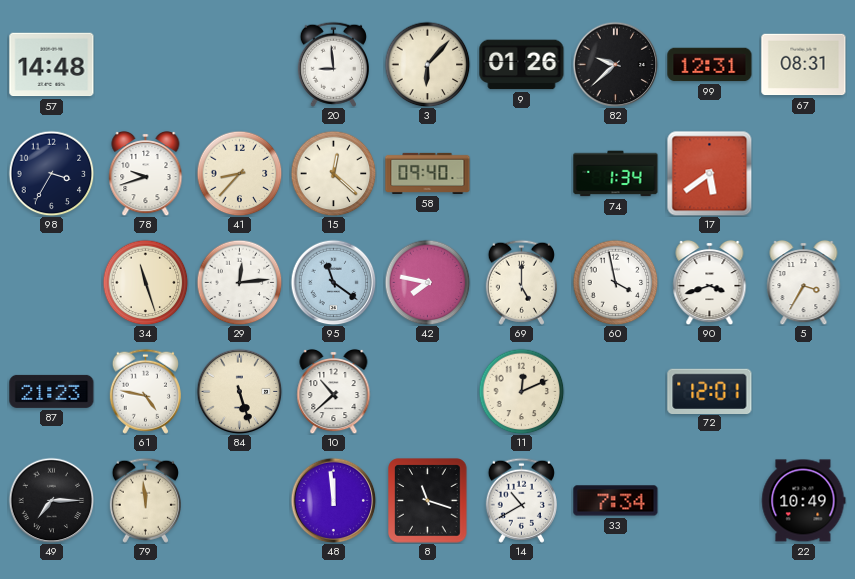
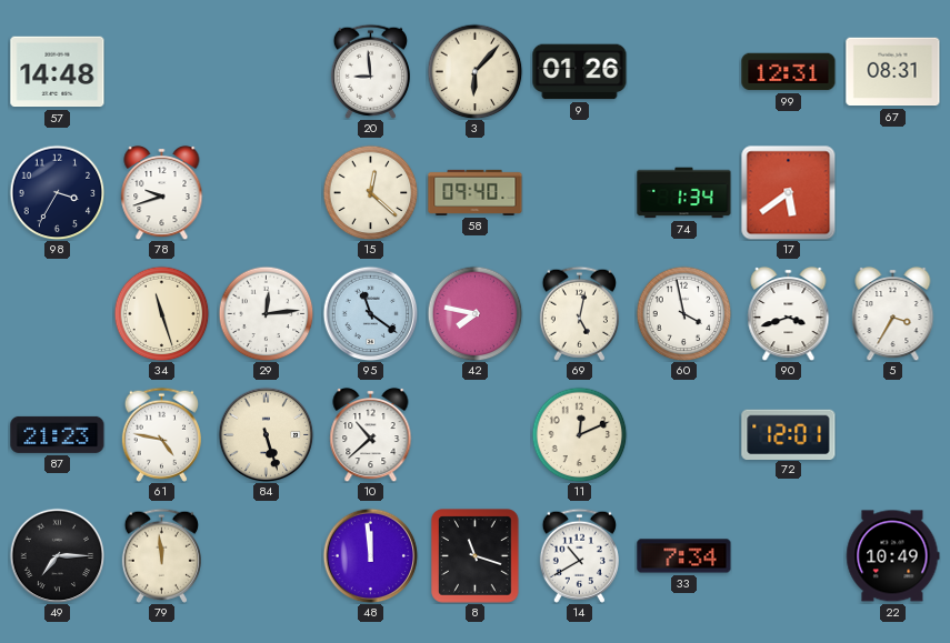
82: 9:38 -> none (615, 64)
41: 8:37 -> none (239, 173)
69: 5:00 -> 5:02 (579, 313)
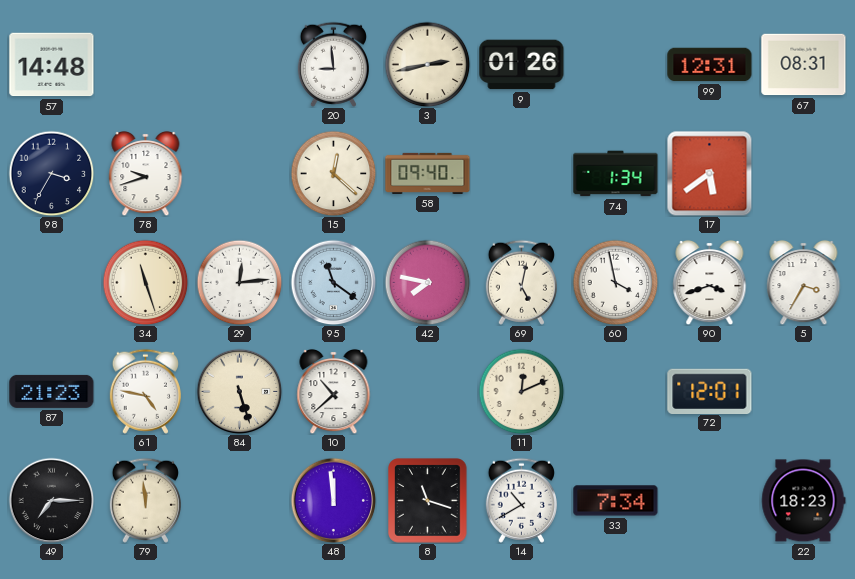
3: 6:07 -> 2:43 (427, 64)
22: 10:49 -> 18:23 (804, 501)
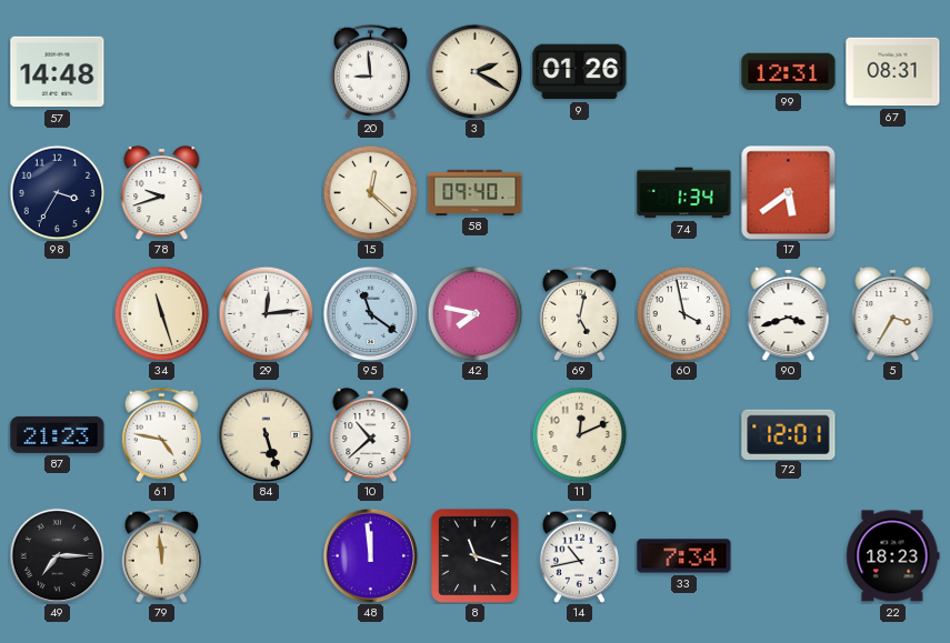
3: 2:43 -> 2:20 (474, 71)
14: 10:40 -> 10:43 (579, 555)
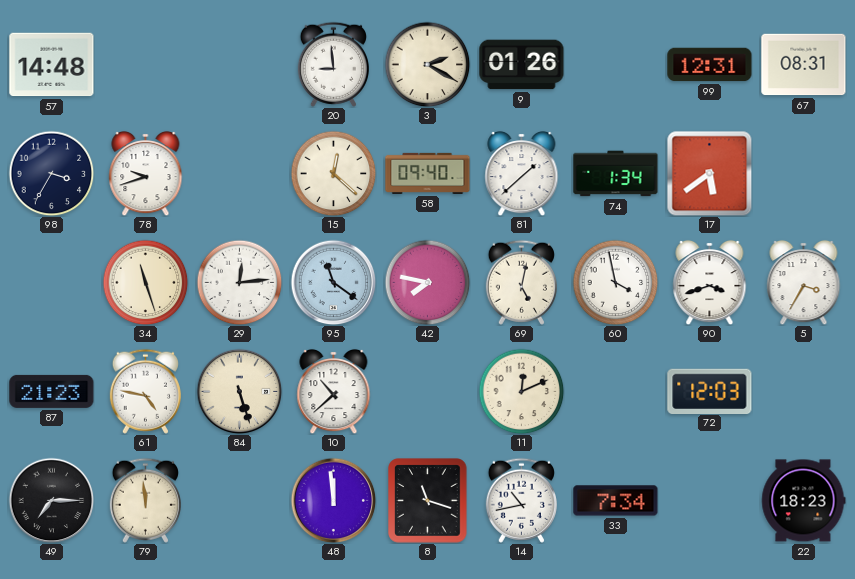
81: none -> 1:38 (522, 173)
72: 12:01 -> 12:03 (710, 391)
